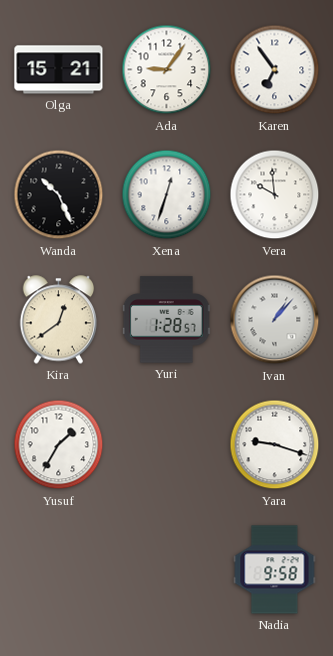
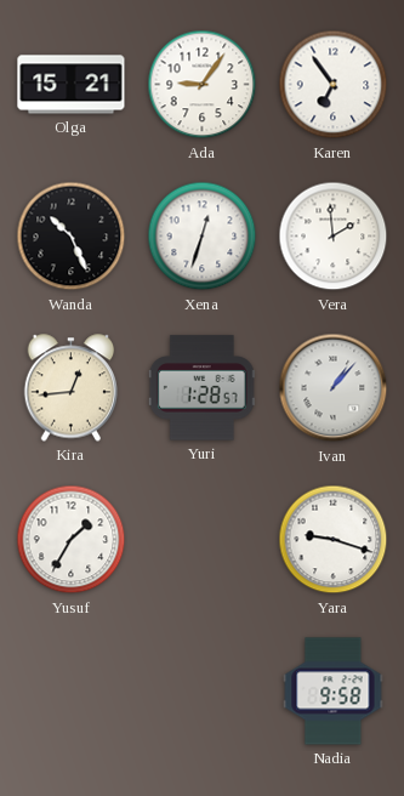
Vera: 9:59 -> 1:59 (334, 237)
Kira: 12:39 -> 12:44 (72, 388)
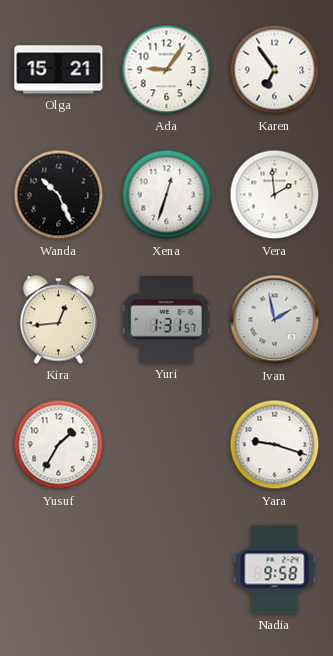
Yuri: 1:28 -> 1:31 (166, 320)
Ivan: 1:07 -> 1:58 (275, 320)
